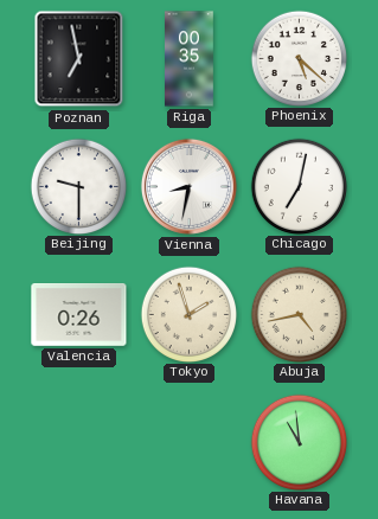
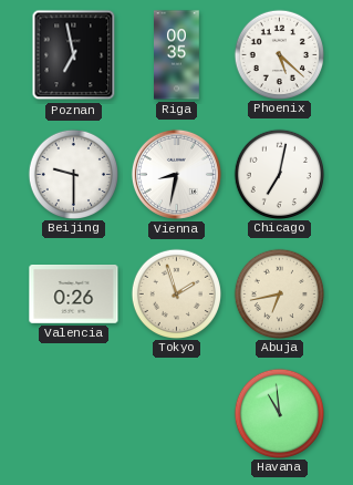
Abuja: 4:43 -> 6:43 (279, 293)
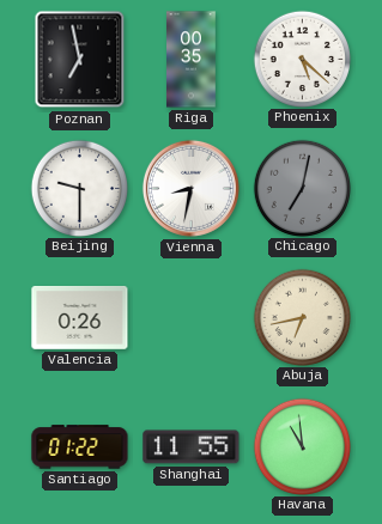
Chicago dial: white -> grey (302, 188)
Tokyo: 1:57 -> none (176, 293)
Santiago: none -> 01:22 (80, 447)
Shanghai: none -> 11:55 (192, 447)
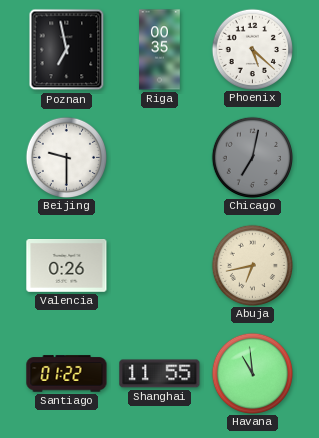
Vienna: 8:32 -> none (190, 188)
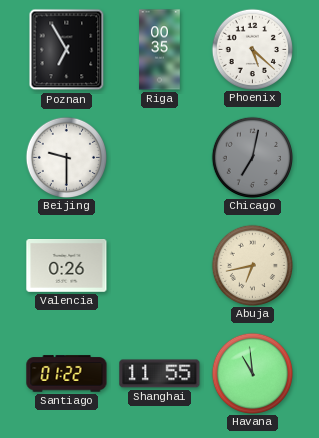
Poznan: 6:58 -> 6:55 (67, 50)
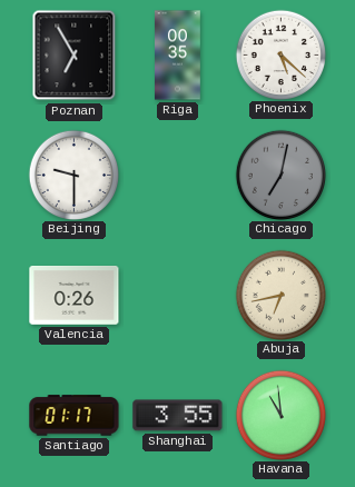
Santiago: 01:22 -> 01:17 (75, 416)
Shanghai: 11:55 -> 3:55 (178, 416)
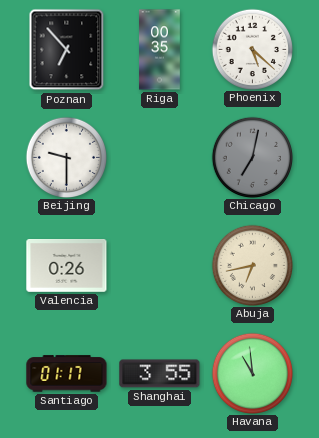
Poznan: 6:55 -> 6:53 (67, 50)
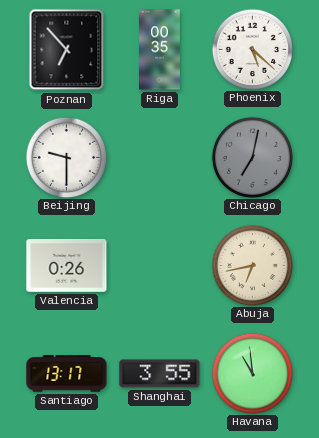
Santiago: 01:17 -> 13:17 (67, 374)
